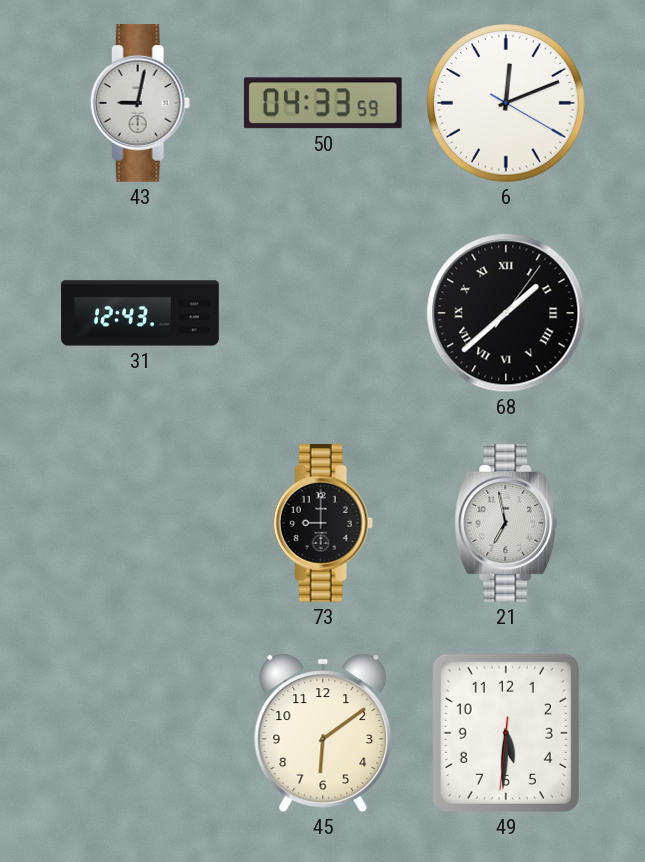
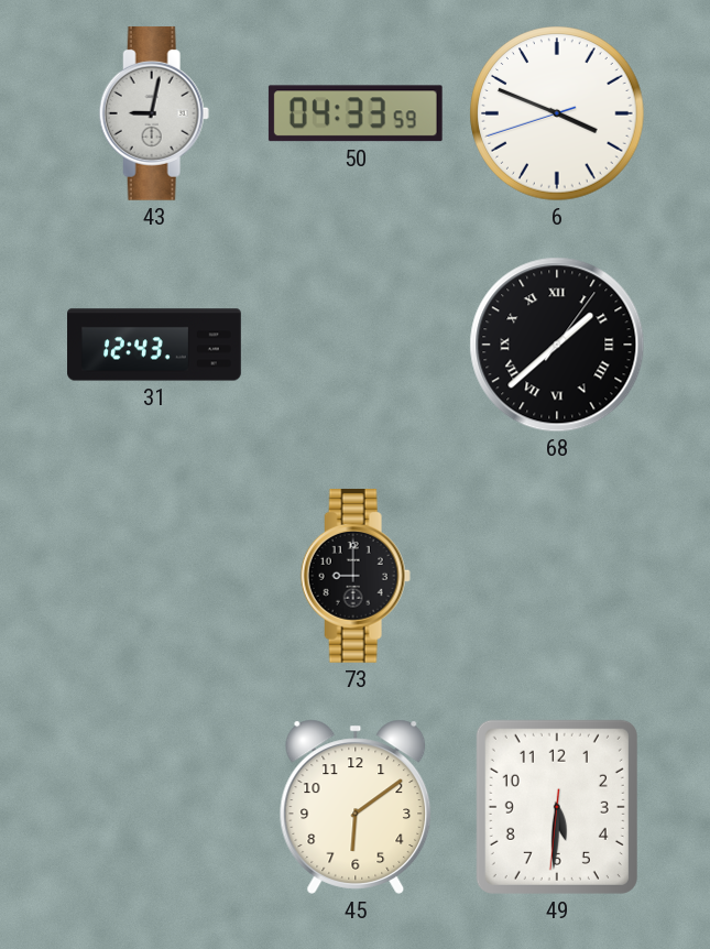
6: 12:11 -> 3:48 (557, 113)
21: 6:58 -> none (506, 523)
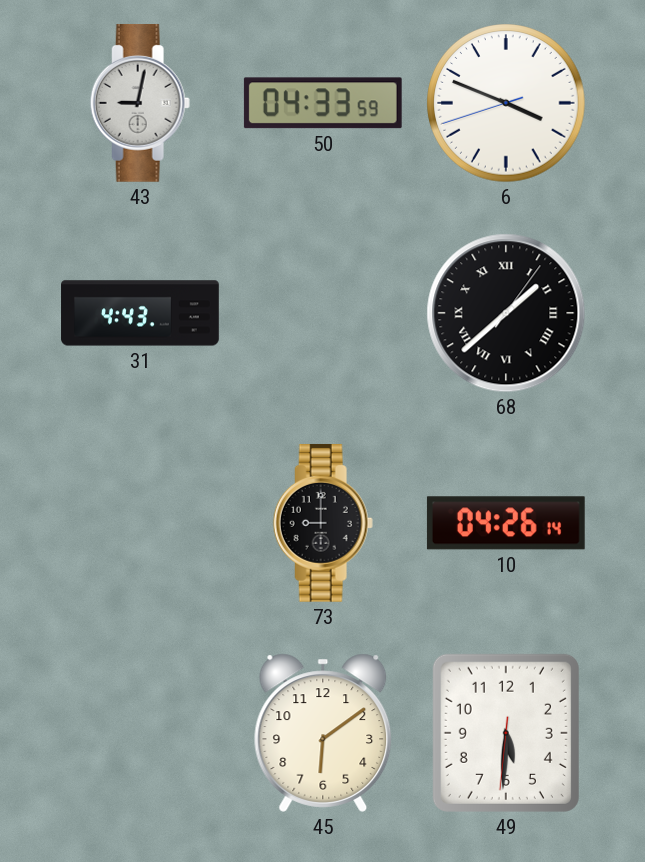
31: 12:43 -> 4:43 (140, 313)
10: none -> 04:26 (506, 523)
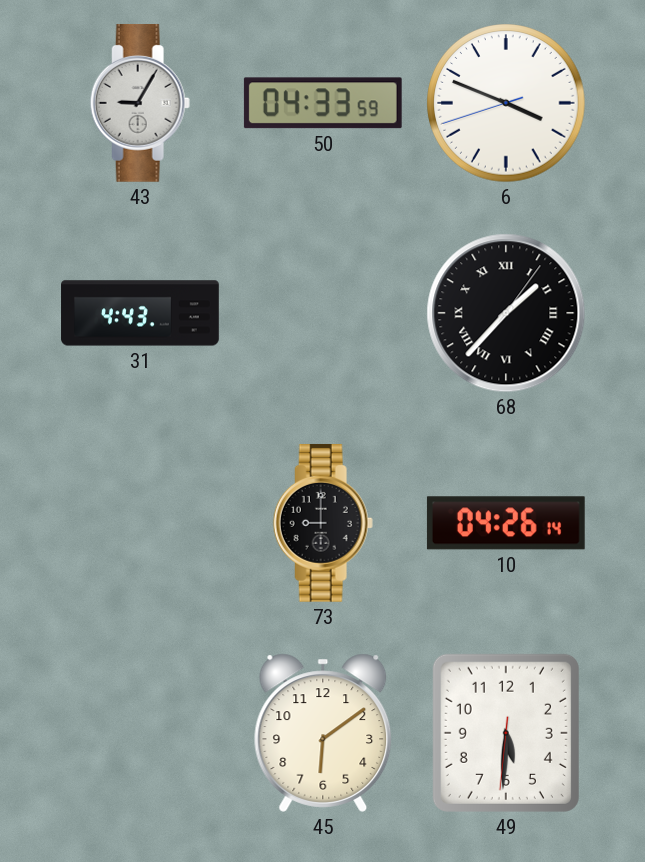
43: 9:02 -> 9:05 (140, 103)
68: 1:38 -> 1:37 (506, 313)
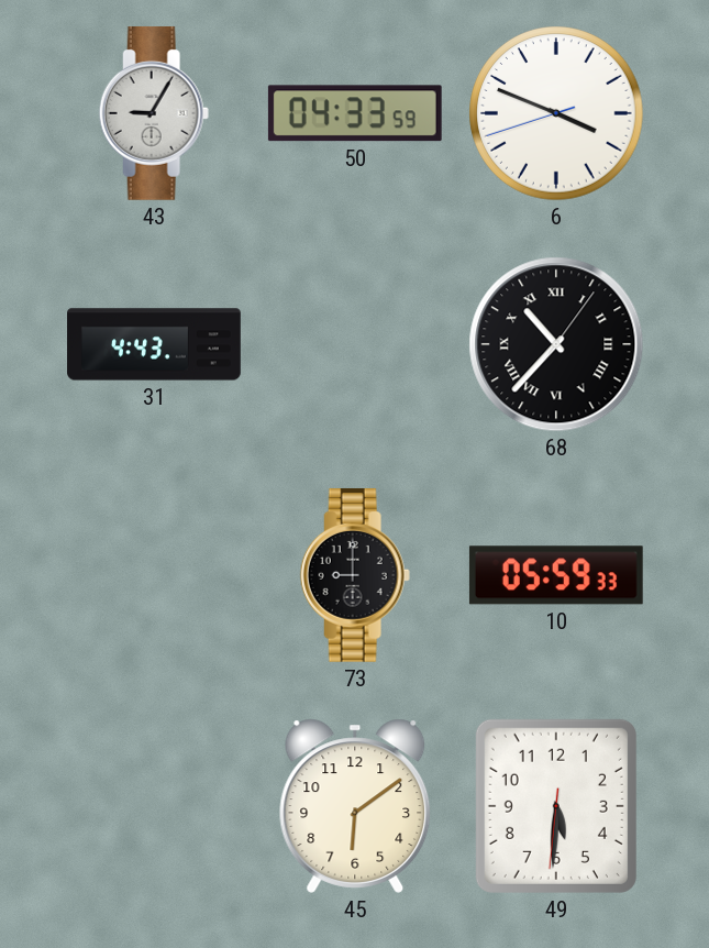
68: 1:37 -> 10:37 (556, 344)
10: 04:26 -> 05:59 (556, 575)
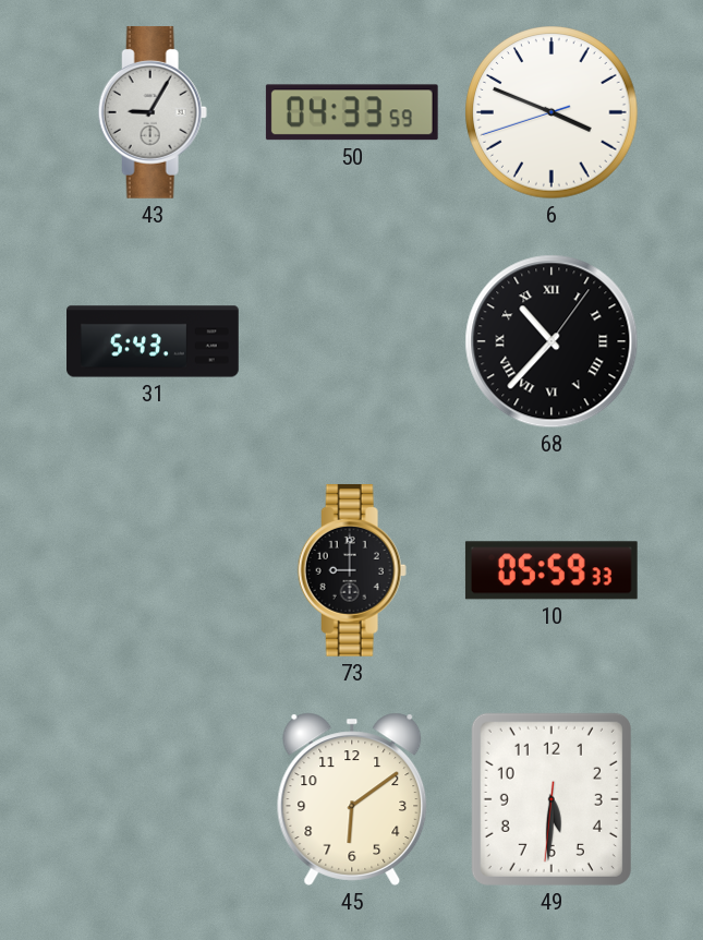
31: 4:43 -> 5:43 (153, 341)
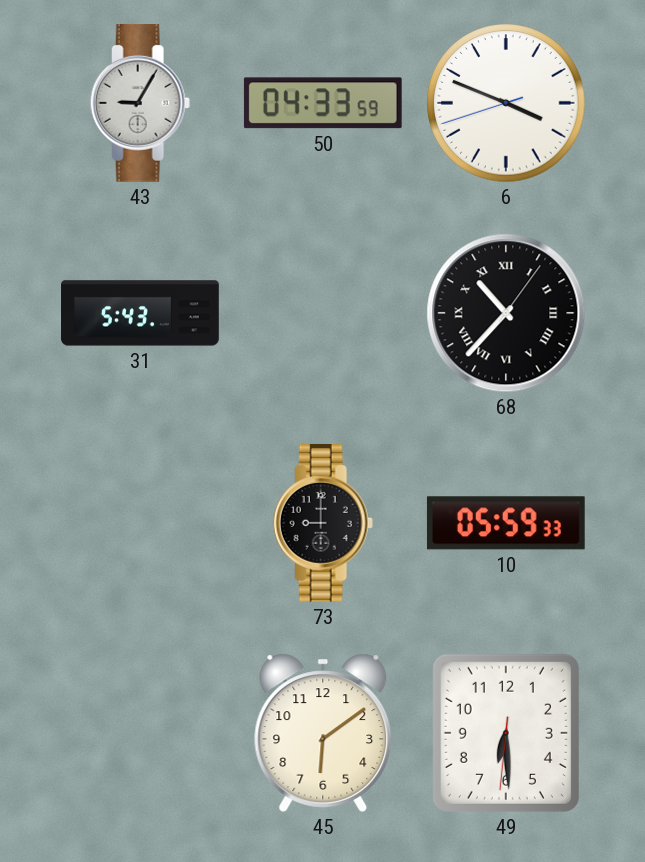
49: 5:30 -> 6:29 (506, 733)
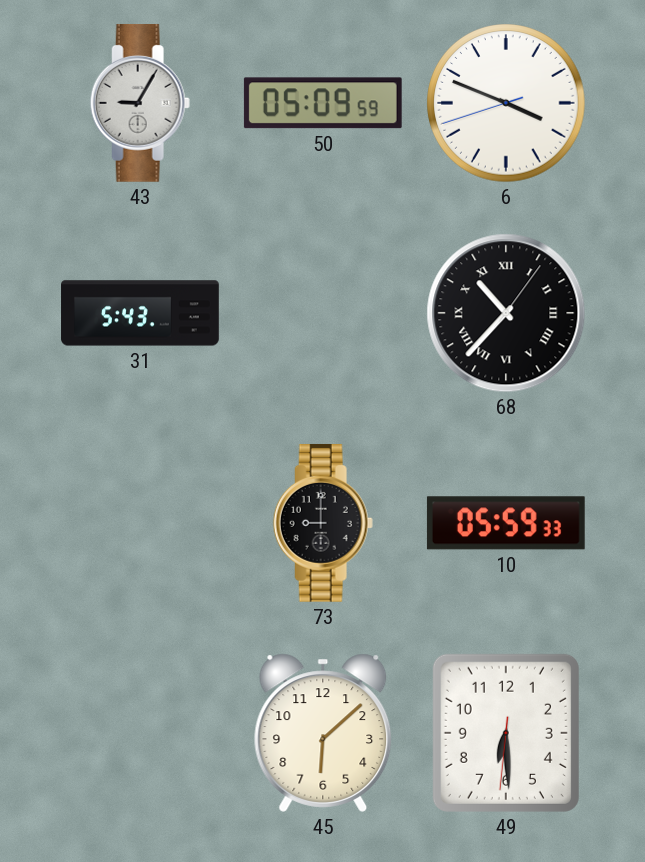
50: 04:33 -> 05:09 (323, 103)
45: 6:09 -> 6:08 (323, 733)
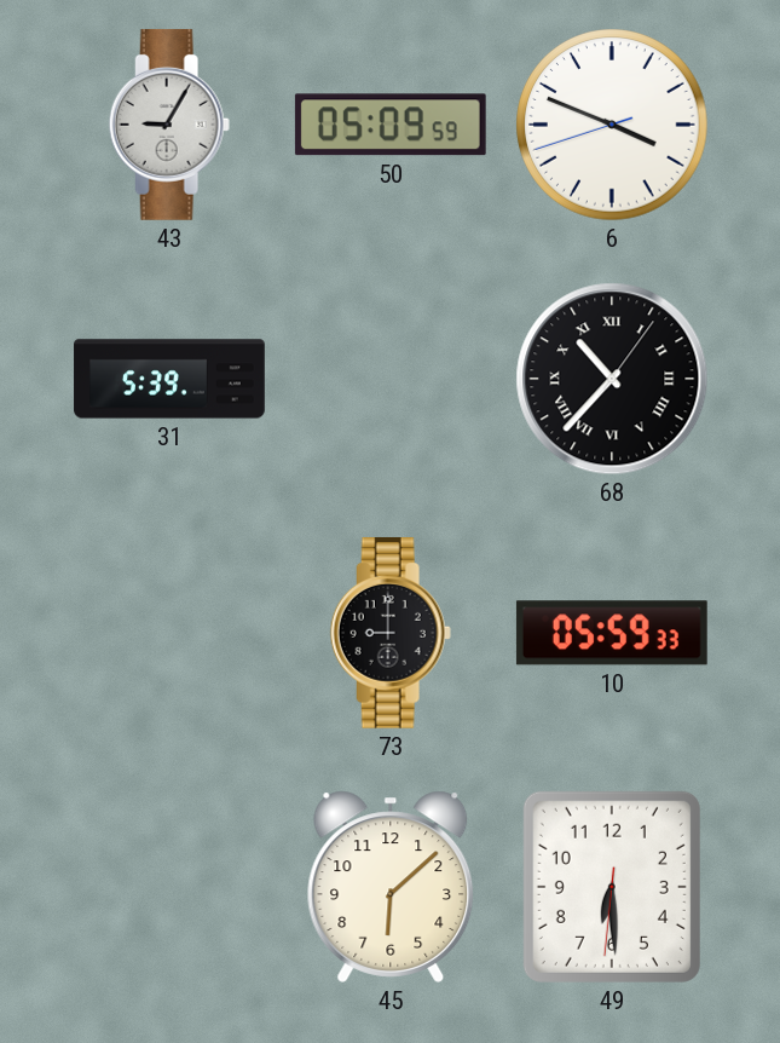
31: 5:43 -> 5:39 (169, 379)
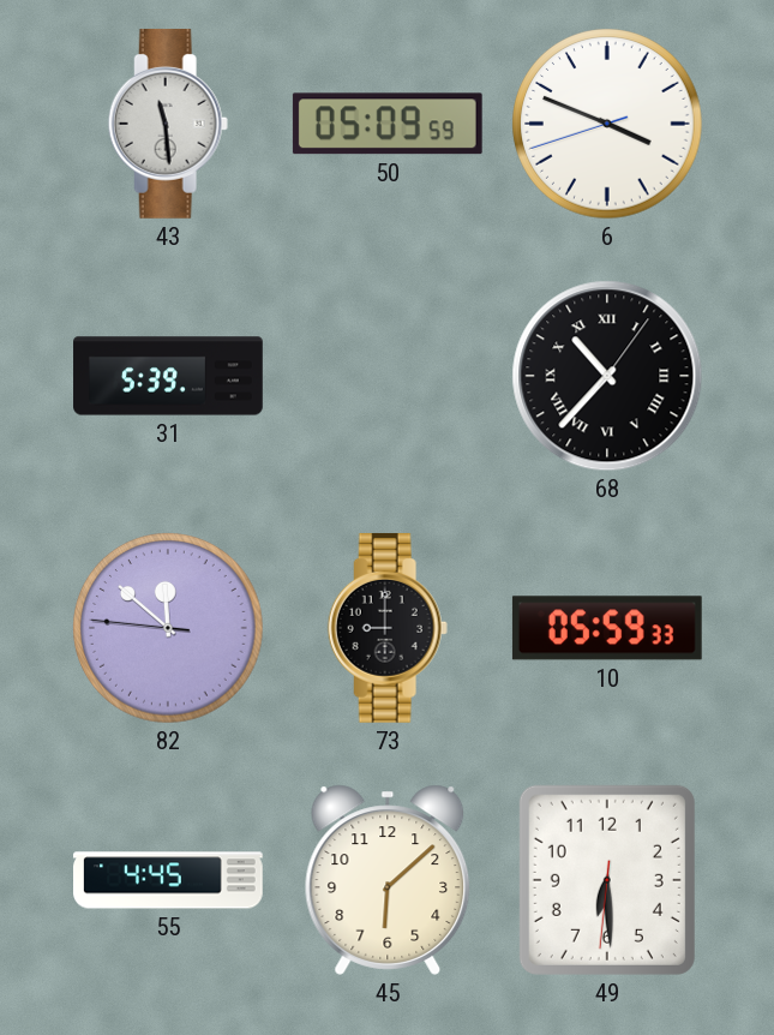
43: 9:05 -> 11:29 (168, 124)
82: none -> 11:51 (168, 628)
55: none -> 4:45 (169, 880)
